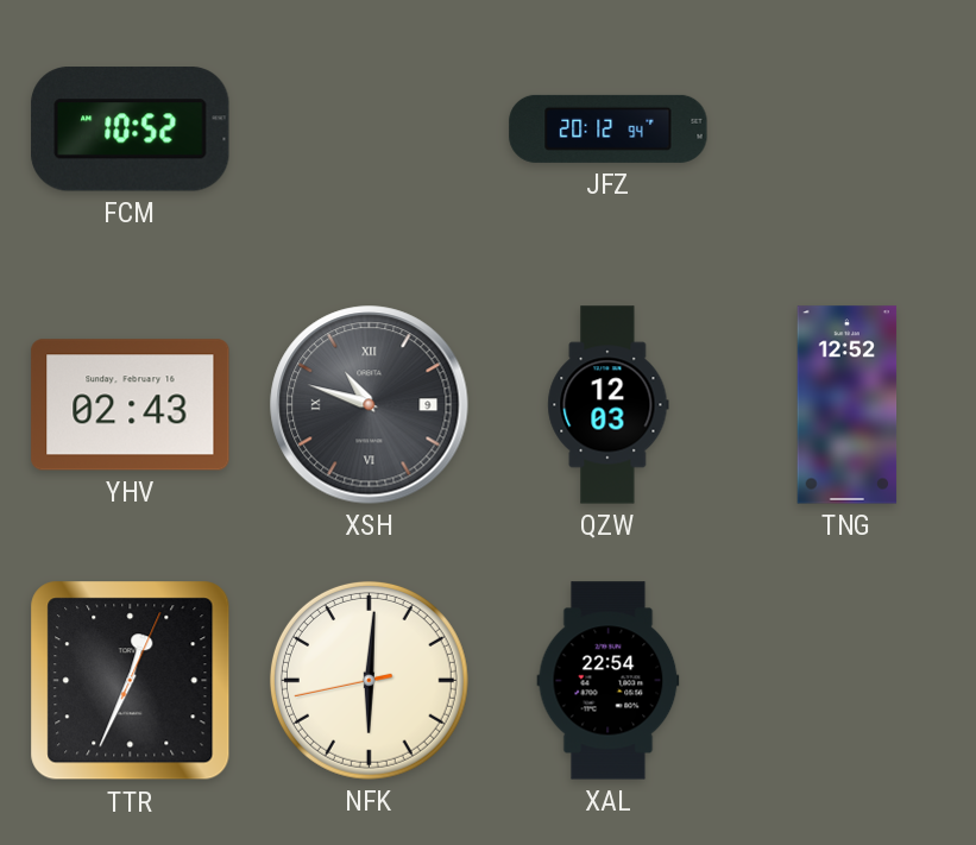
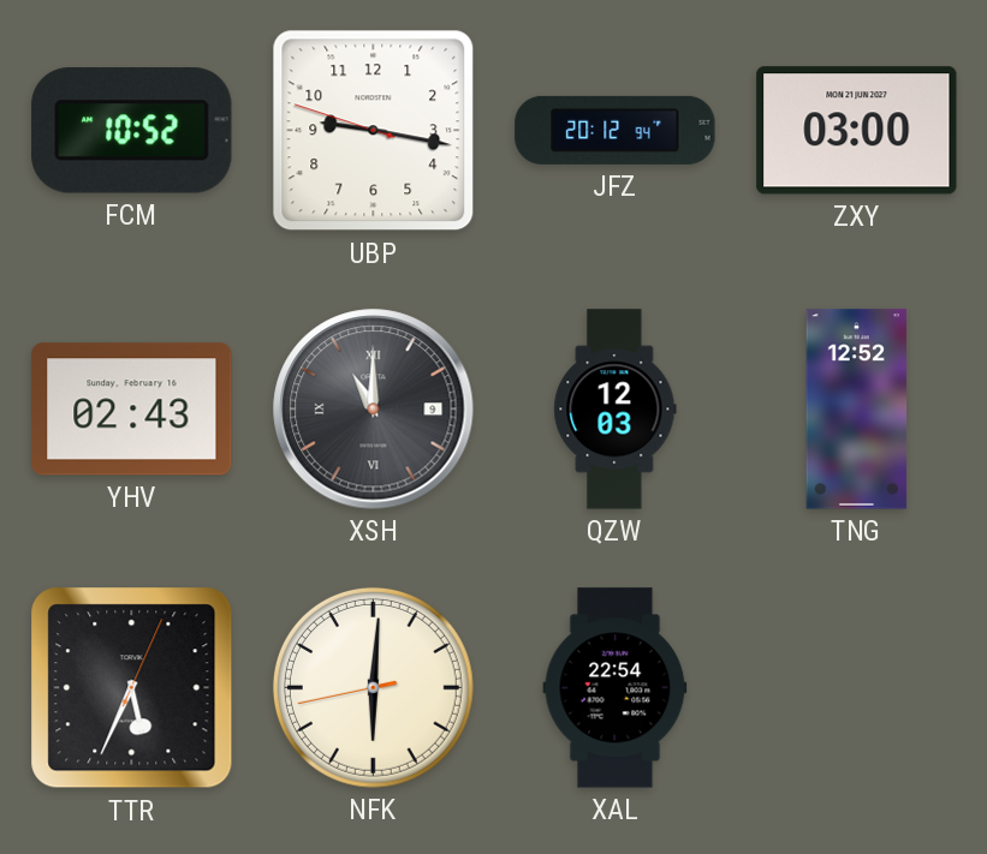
UBP: none -> 9:16 (374, 131)
ZXY: none -> 03:00 (857, 131)
XSH: 10:48 -> 11:00 (374, 410)
TTR: 12:34 -> 5:34 (132, 688)
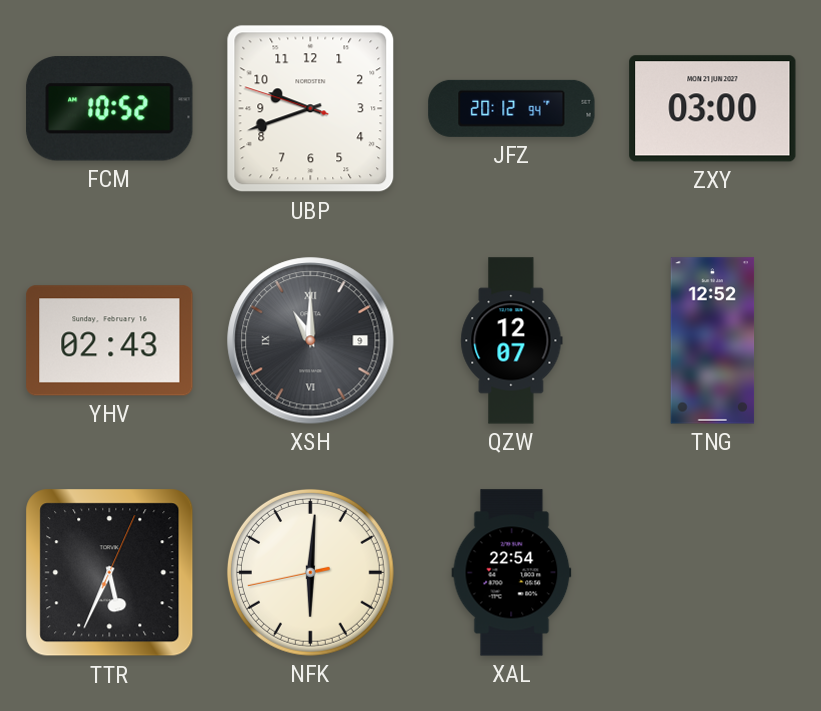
UBP: 9:16 -> 9:41 (311, 109)
QZW: 12:03 -> 12:07 (512, 341)
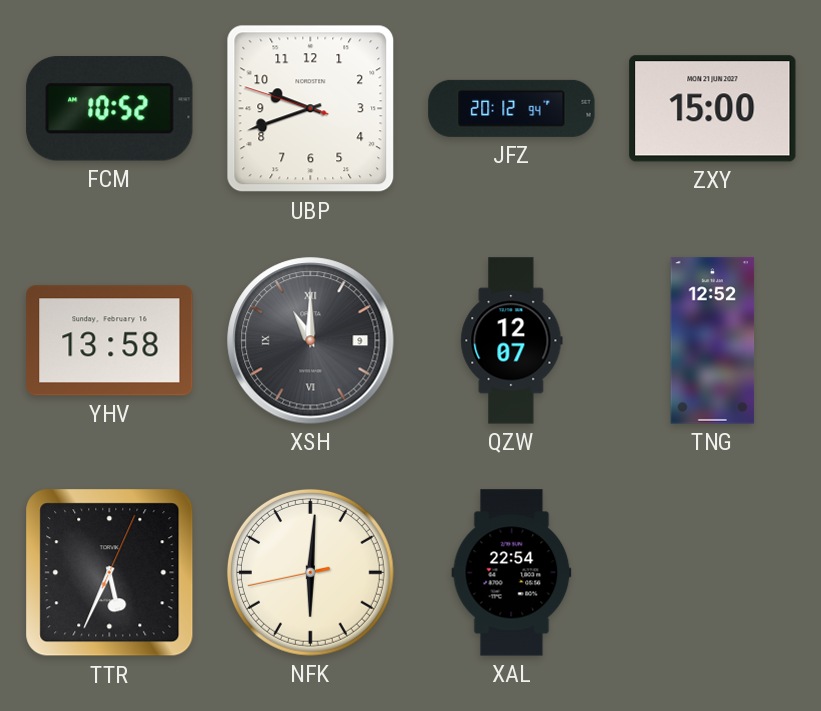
ZXY: 03:00 -> 15:00 (713, 109)
YHV: 02:43 -> 13:58 (110, 341)
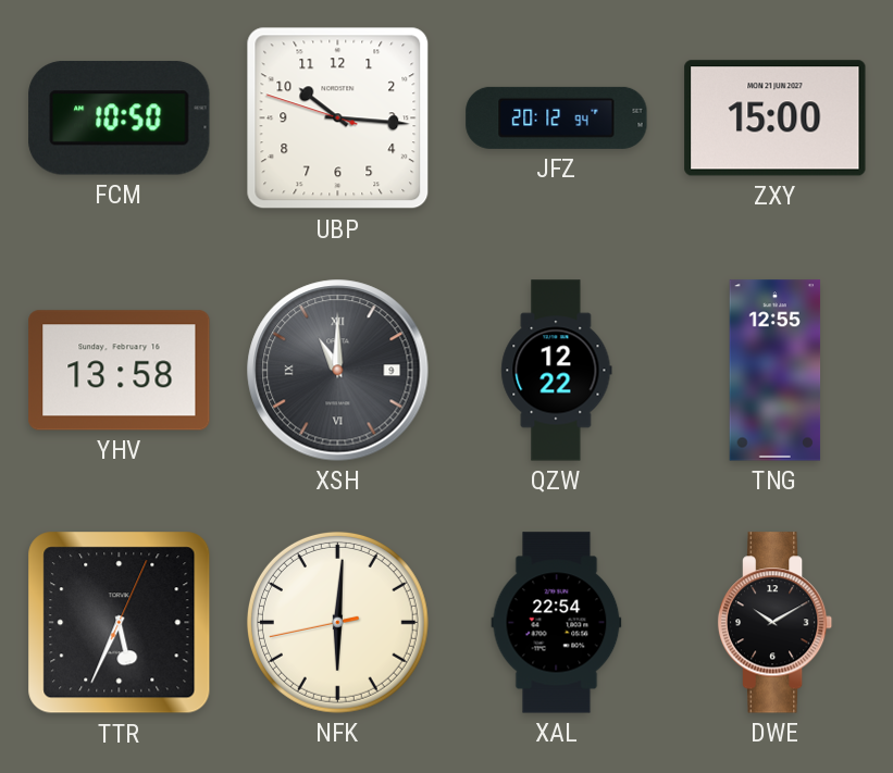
FCM: 10:52 -> 10:50 (120, 119)
UBP: 9:41 -> 10:15 (338, 119)
QZW: 12:07 -> 12:22 (557, 371)
TNG: 12:52 -> 12:55 (776, 371)
DWE: none -> 10:10 (776, 623)
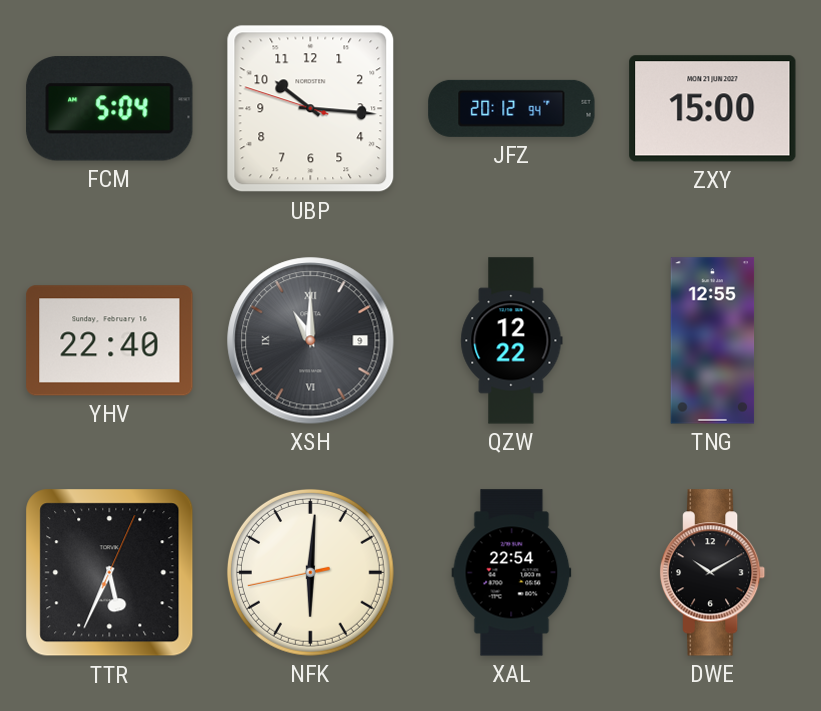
FCM: 10:50 -> 5:04 (110, 109)
YHV: 13:58 -> 22:40 (110, 341)
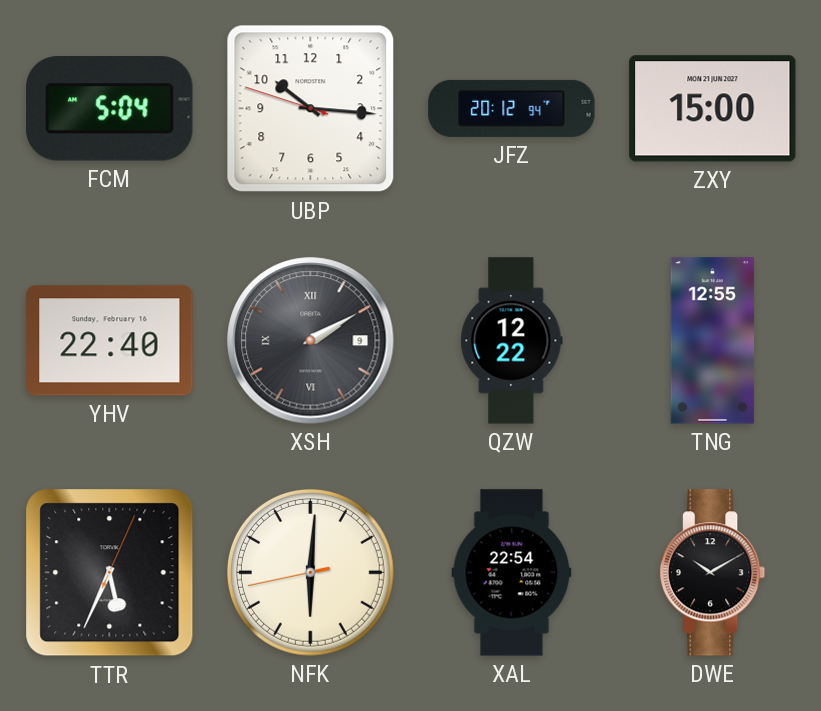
XSH: 11:00 -> 2:10 (311, 341)
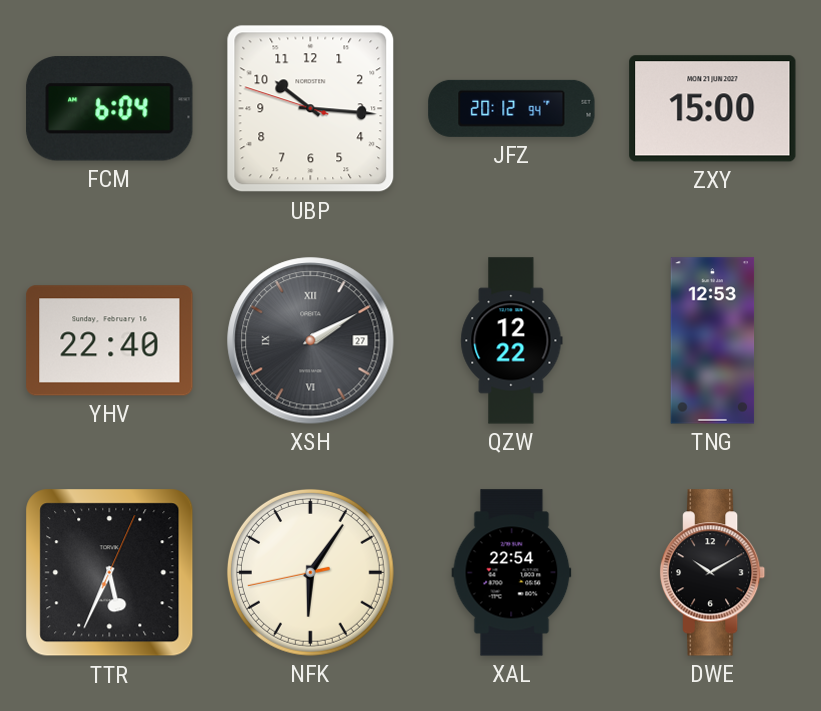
FCM: 5:04 -> 6:04 (110, 109)
XSH date: 9 -> 27 (311, 341)
TNG: 12:55 -> 12:53 (713, 341)
NFK: 6:00 -> 6:05 (310, 572)
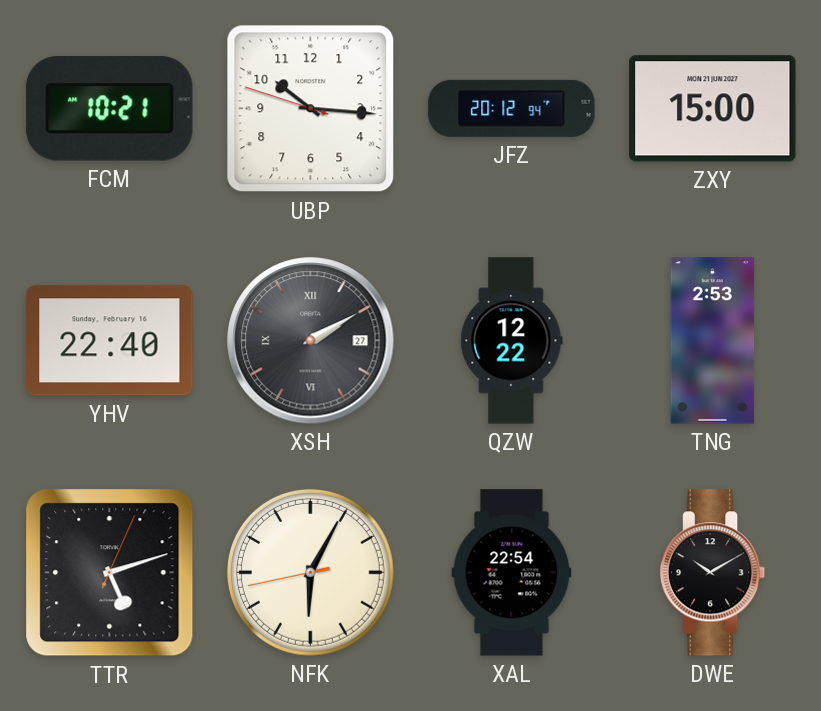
FCM: 6:04 -> 10:21 (110, 109)
TNG: 12:53 -> 2:53 (713, 341)
TTR: 5:34 -> 5:12 (110, 573)
NFK: 6:05 -> 6:04 (310, 572)
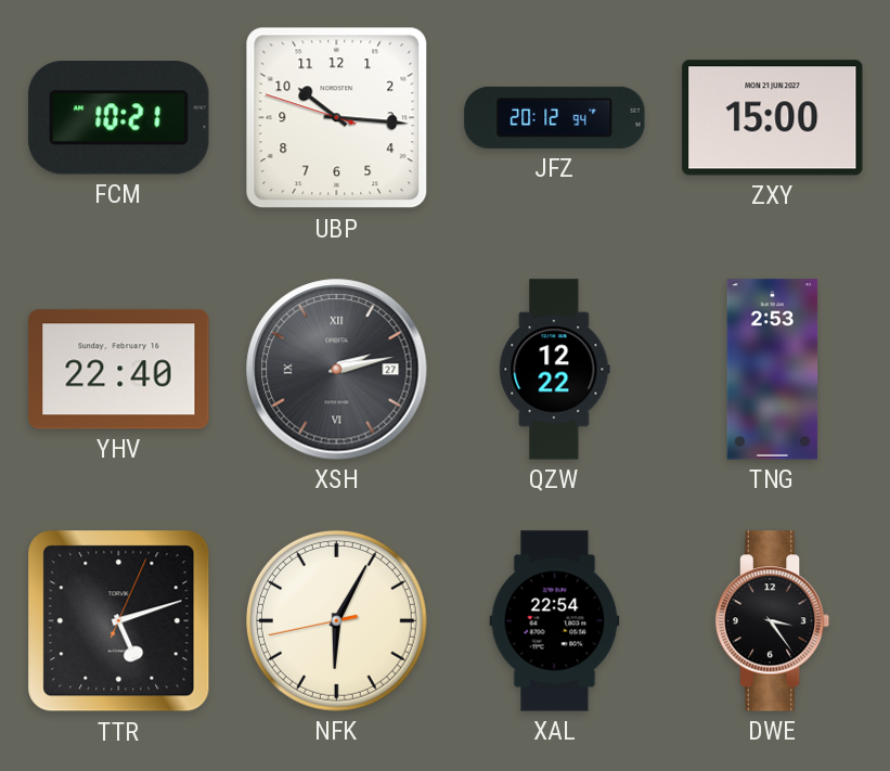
XSH: 2:10 -> 2:13 (337, 370)
DWE: 10:10 -> 3:24 (773, 621)
